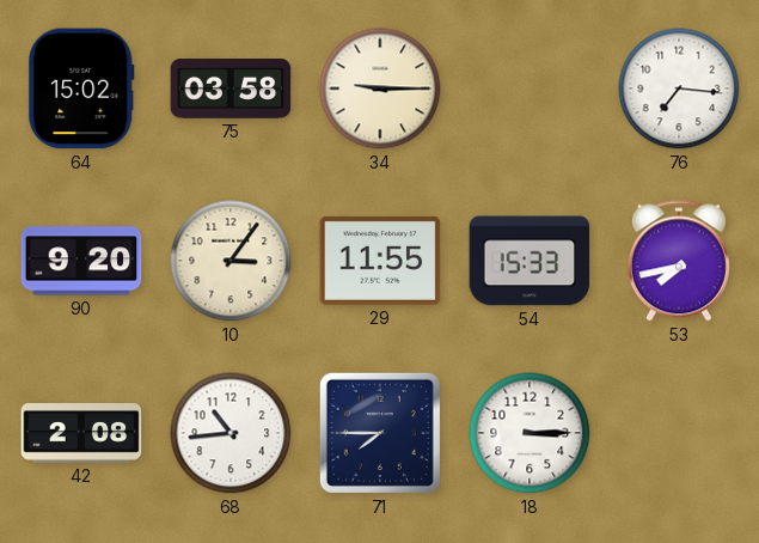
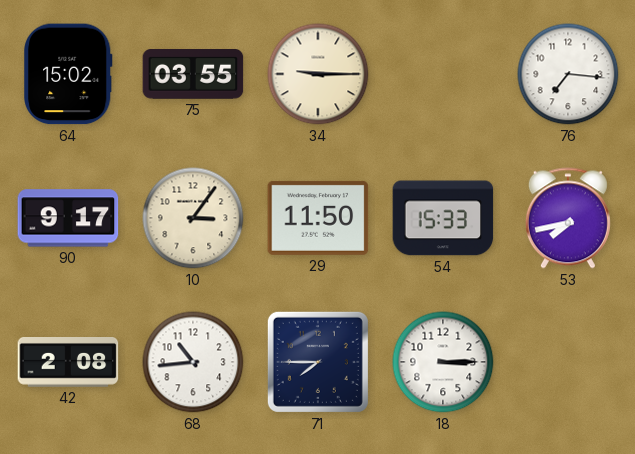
75: 03:58 -> 03:55 (193, 75)
90: 9:20 -> 9:17 (68, 218)
29: 11:55 -> 11:50 (318, 218)
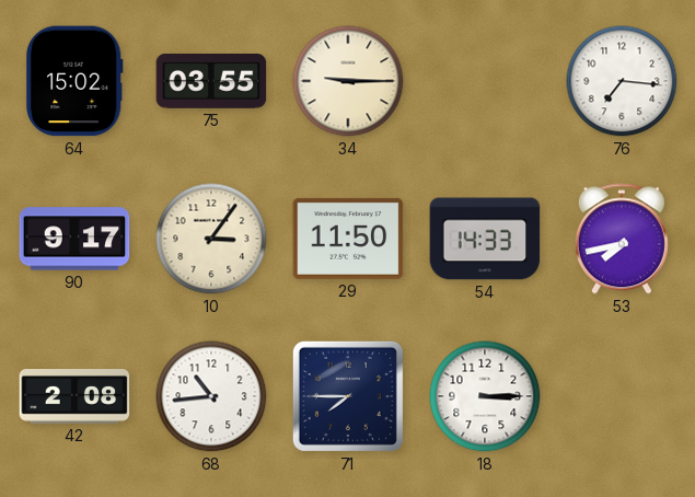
54: 15:33 -> 14:33 (485, 239)
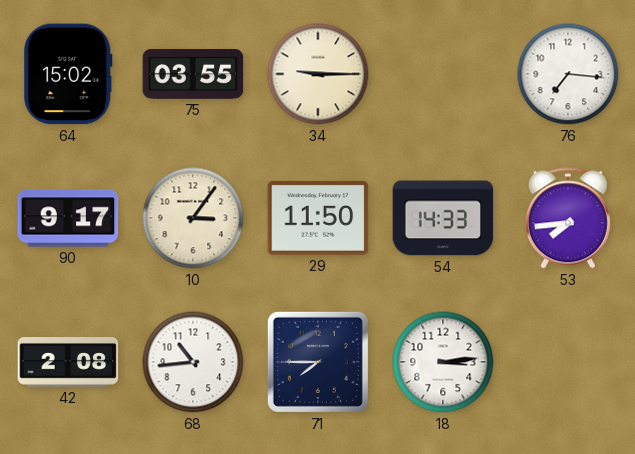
53: 7:43 -> 7:44 (568, 218)
18: 3:15 -> 3:14 (443, 362)
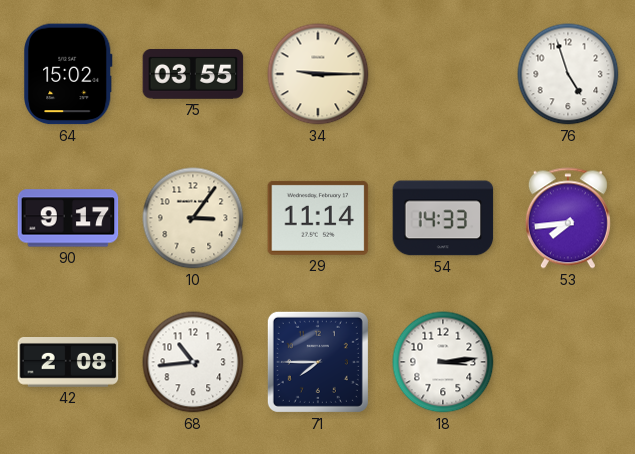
76: 7:16 -> 4:57 (568, 74)
29: 11:50 -> 11:14 (318, 218)
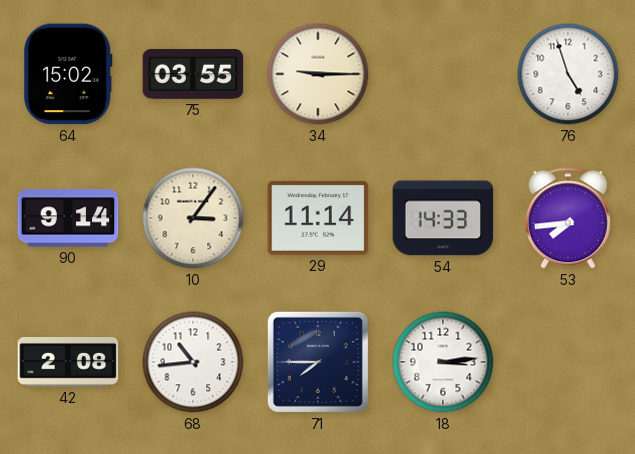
90: 9:17 -> 9:14 (68, 218)
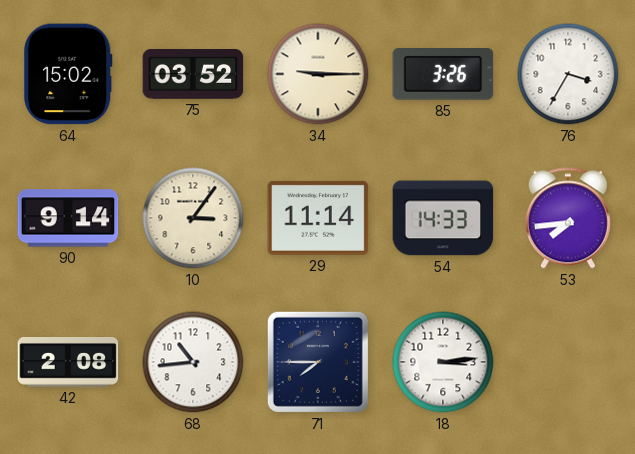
75: 03:55 -> 03:52 (193, 75)
85: none -> 3:26 (443, 75)
76: 4:57 -> 3:35 (568, 74)
